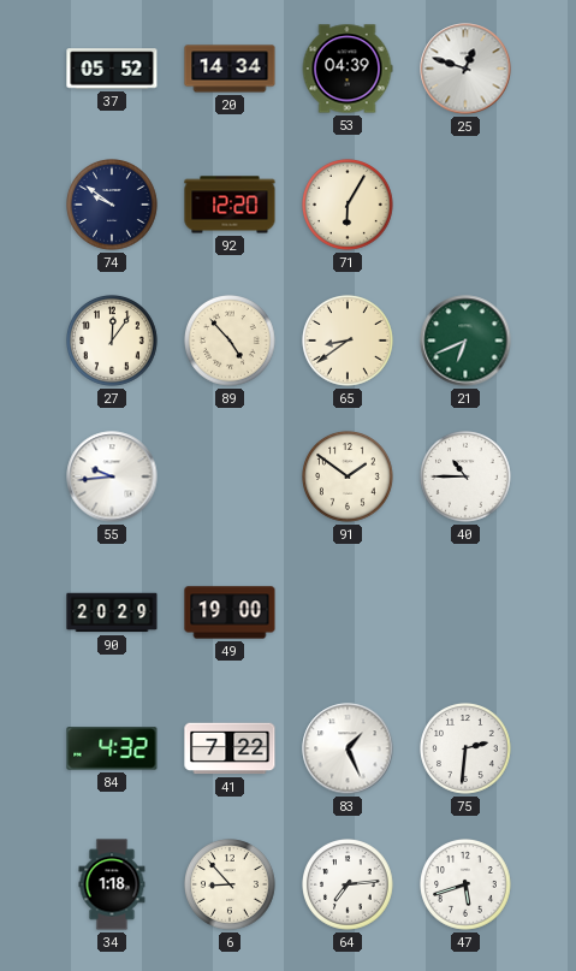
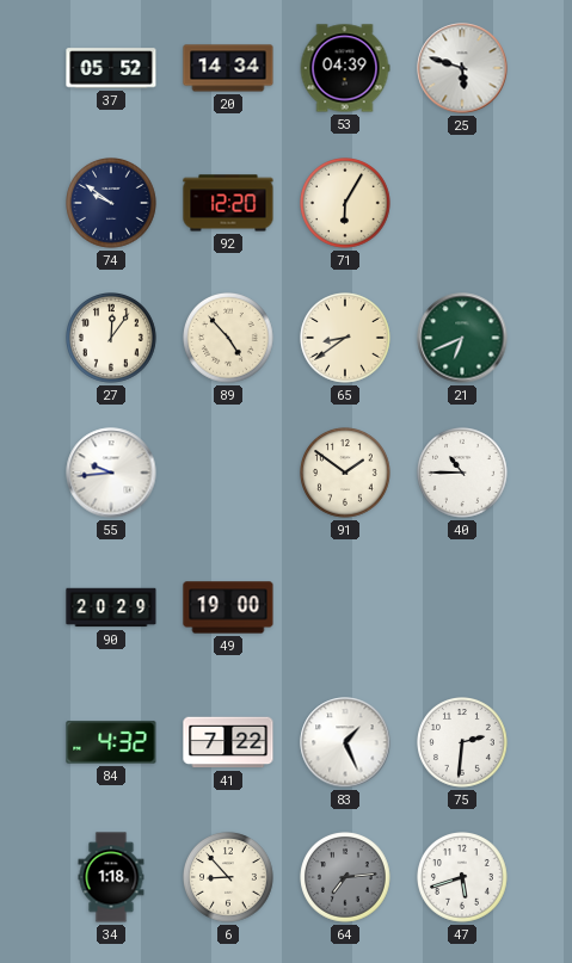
25: 12:48 -> 5:48 (462, 68)
64 dial: white -> grey (346, 878)
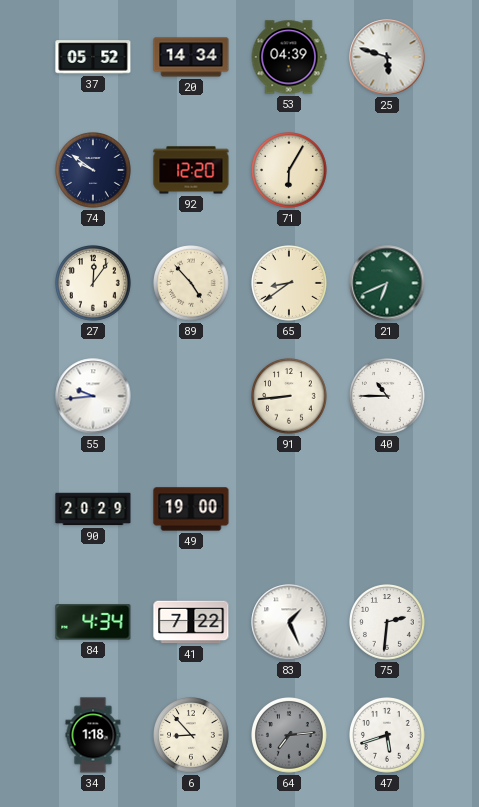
91: 1:51 -> 8:44 (290, 397)
84: 4:32 -> 4:34 (93, 622)
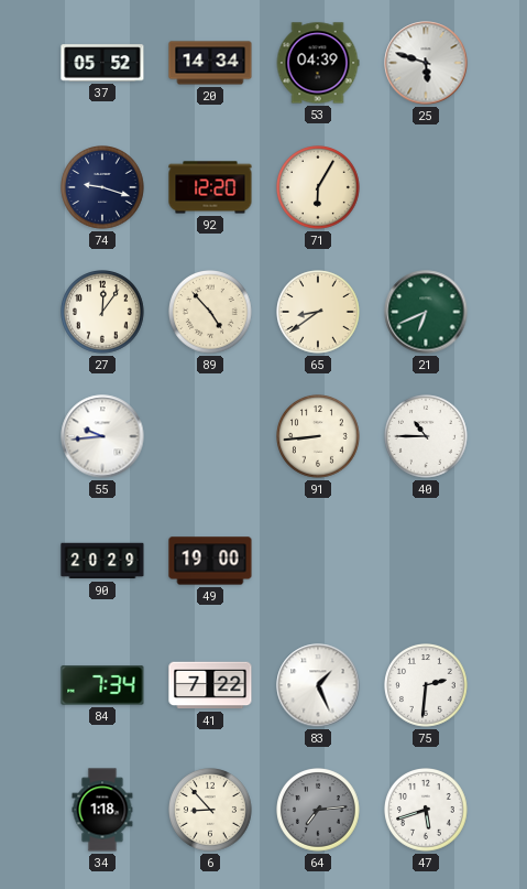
74: 9:51 -> 9:18 (103, 188)
84: 4:34 -> 7:34 (102, 685)
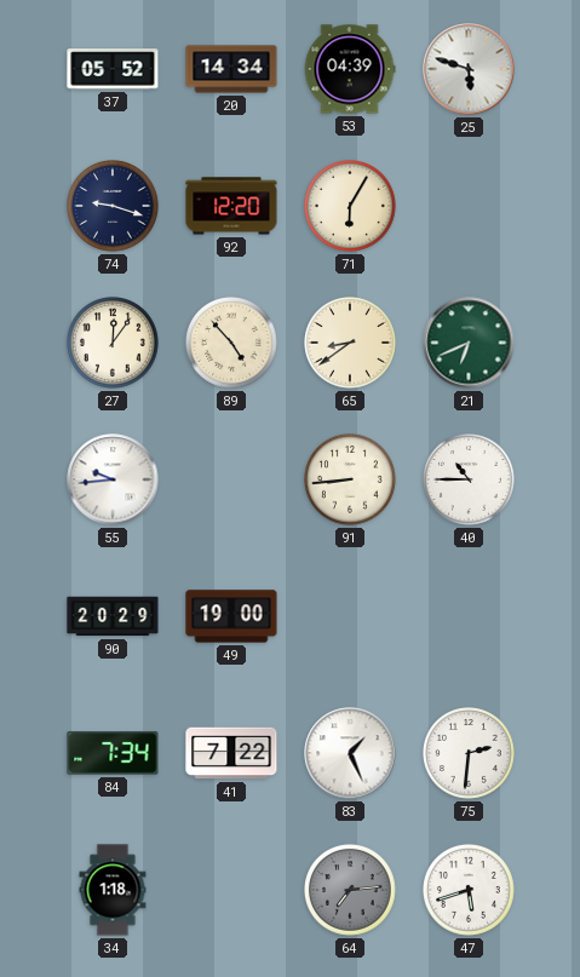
6: 8:53 -> none (211, 811)
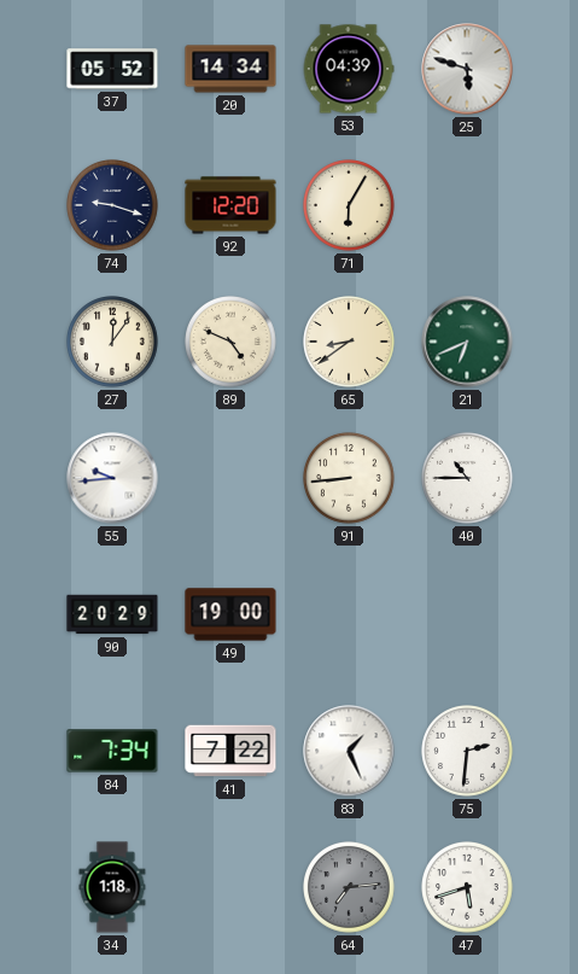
89: 4:53 -> 4:49 (232, 343)
